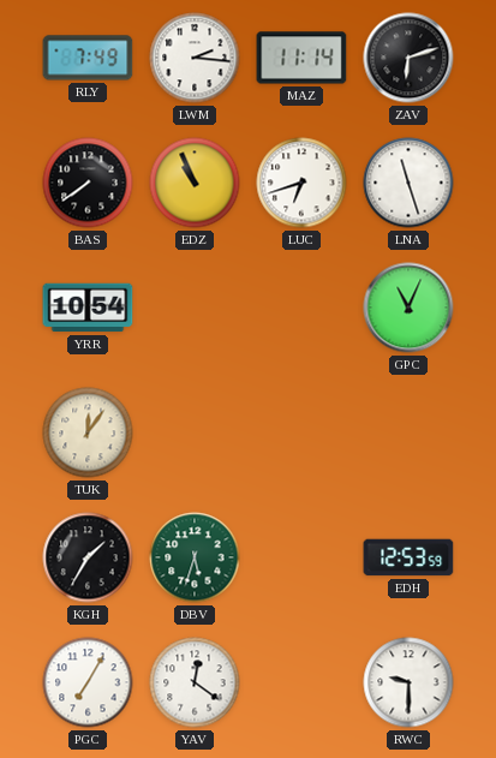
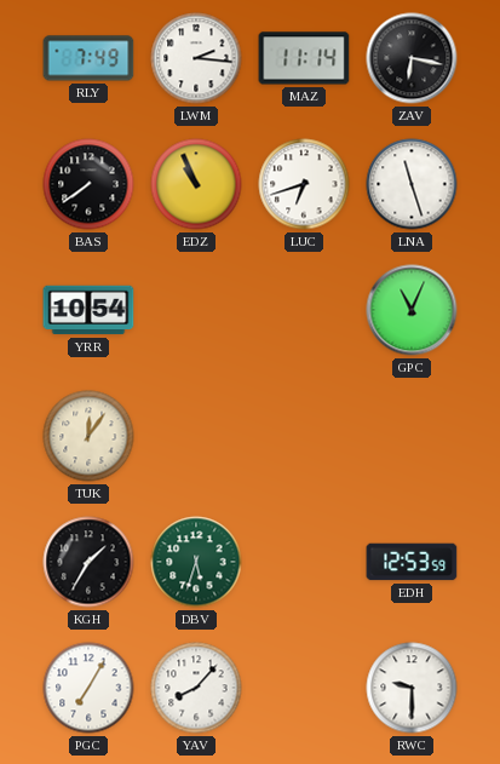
ZAV: 6:12 -> 6:17 (412, 58)
YAV: 12:21 -> 8:07 (196, 688)
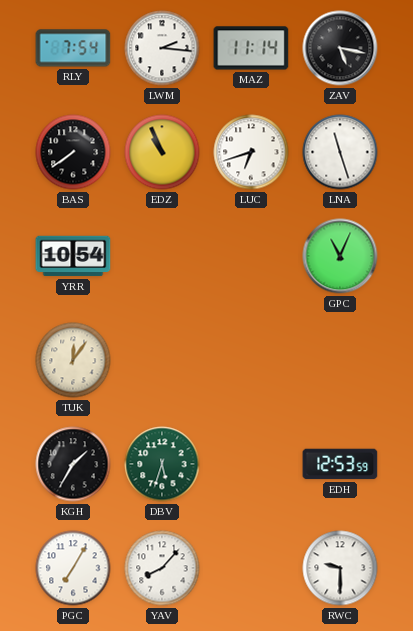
RLY: 7:49 -> 7:54 (73, 48)
ZAV: 6:17 -> 5:17 (340, 48)
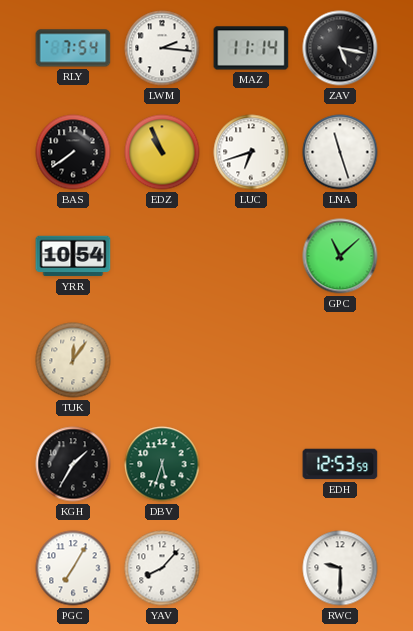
GPC: 11:04 -> 11:08 (340, 256)
